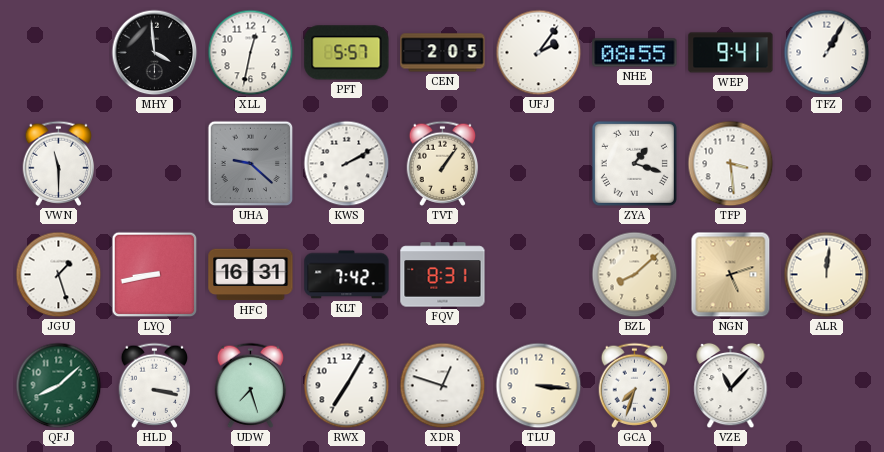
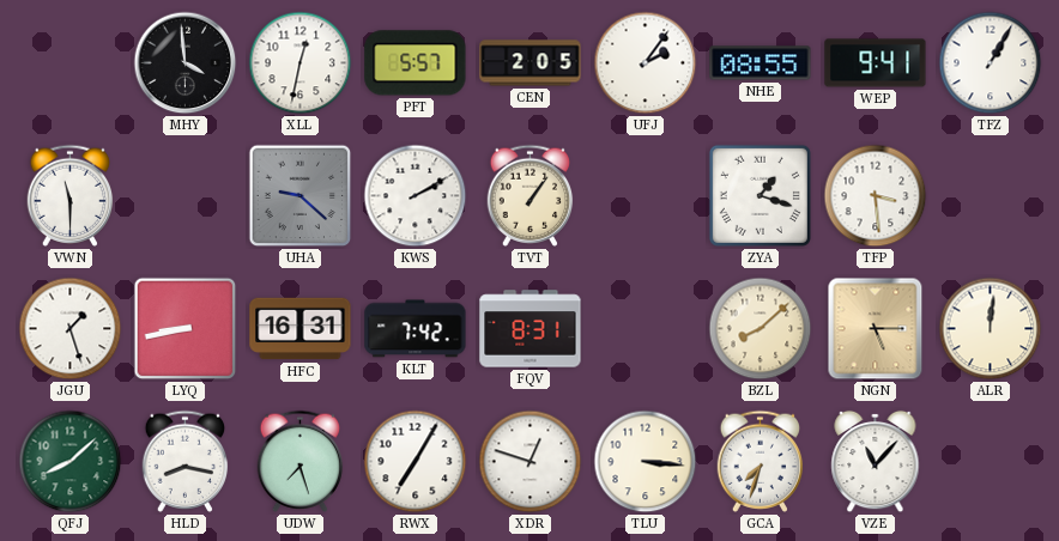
NGN: 5:12 -> 5:15 (876, 329)
HLD: 3:17 -> 8:17 (186, 461)
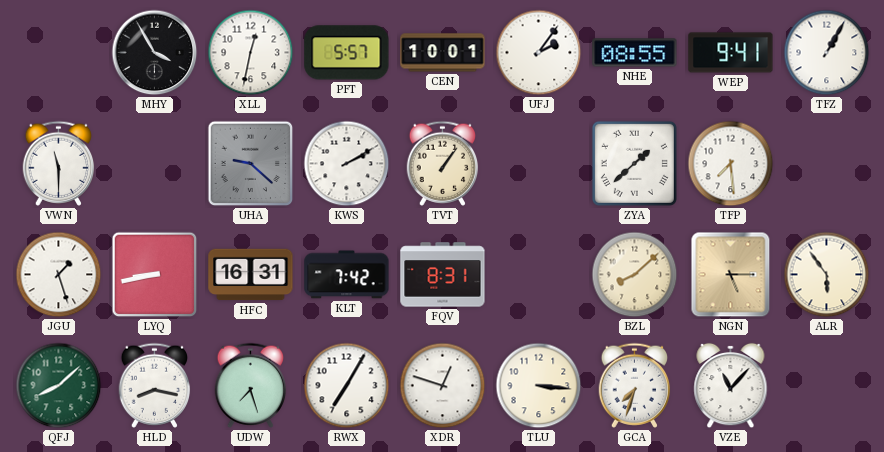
MHY: 3:59 -> 3:55 (155, 53)
CEN: 2:05 -> 10:01 (443, 53)
ZYA: 1:18 -> 1:38 (634, 163)
TFP: 3:29 -> 7:29 (731, 164)
ALR: 12:01 -> 5:54 (827, 275)
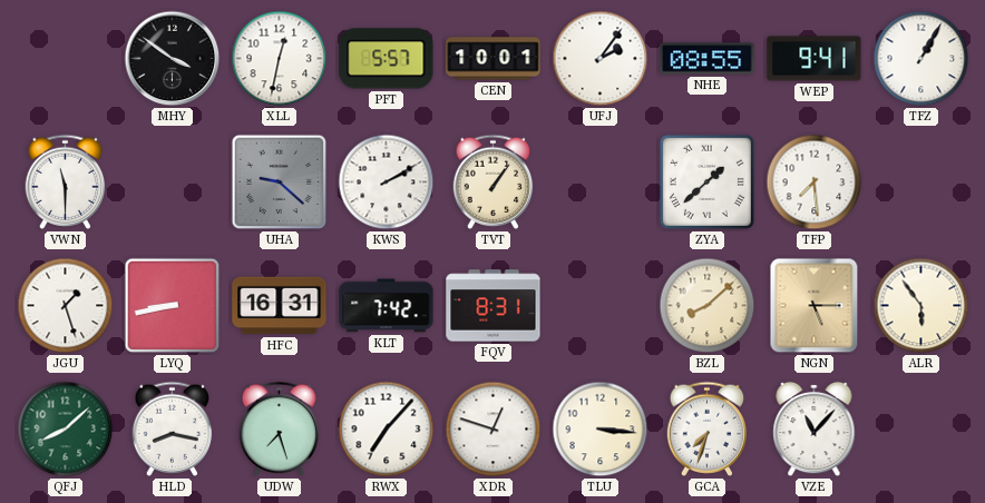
MHY: 3:55 -> 3:51 (173, 59)
RWX: 7:05 -> 7:07 (387, 430)
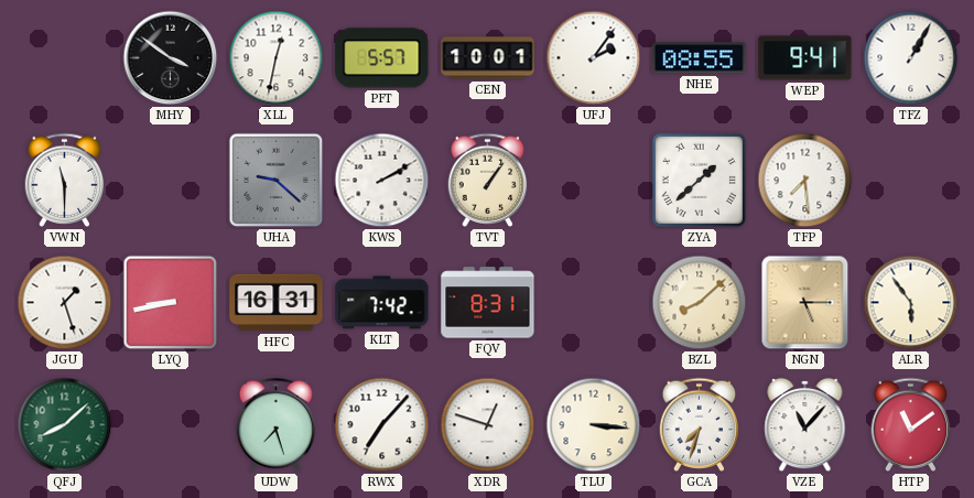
HLD: 8:17 -> none (173, 428)
HTP: none -> 11:09 (911, 424)
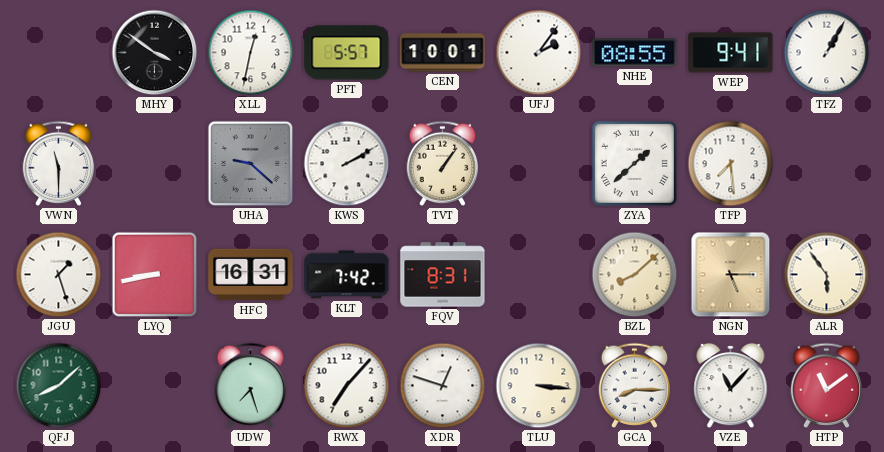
GCA: 7:33 -> 8:15 (635, 385)
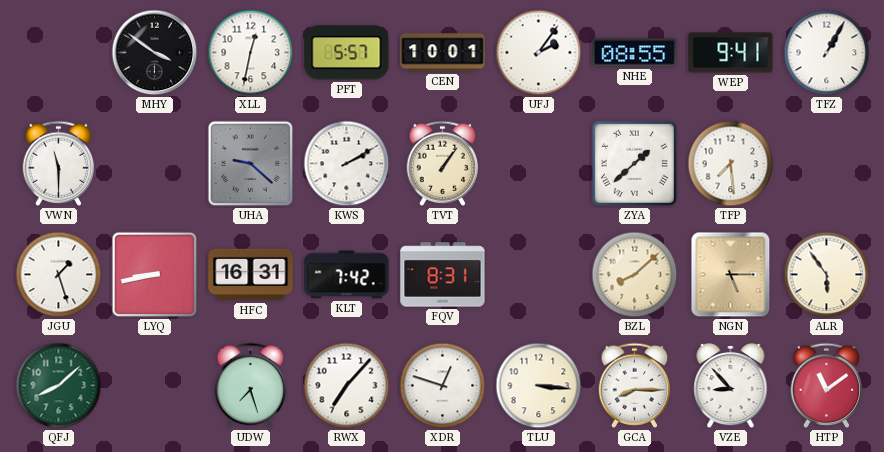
VZE: 11:07 -> 8:53 (731, 386)
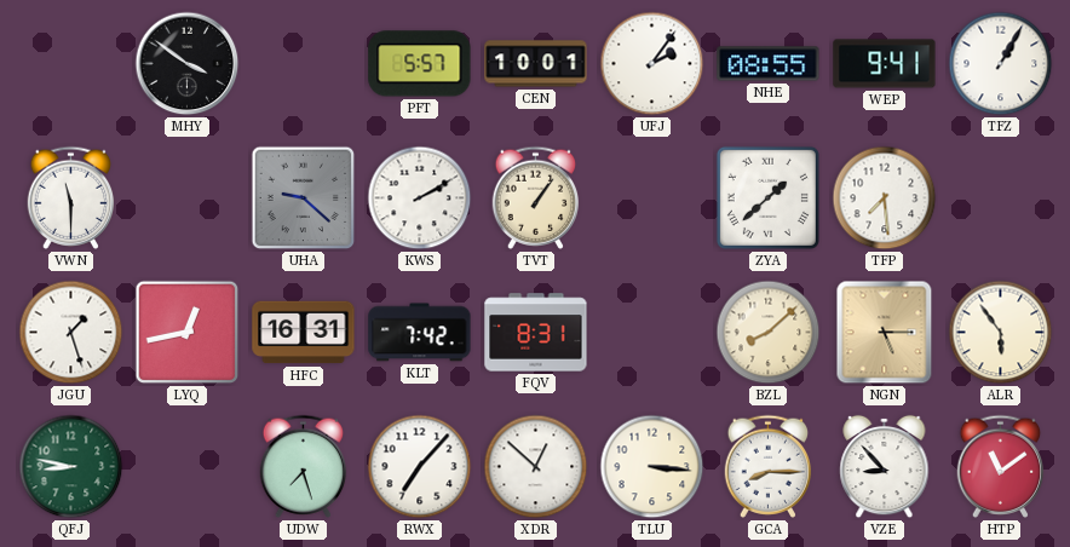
XLL: 12:32 -> none (251, 53)
LYQ: 8:43 -> 12:43 (188, 333)
QFJ: 8:08 -> 8:47 (71, 467)
XDR: 12:48 -> 12:52 (536, 467)
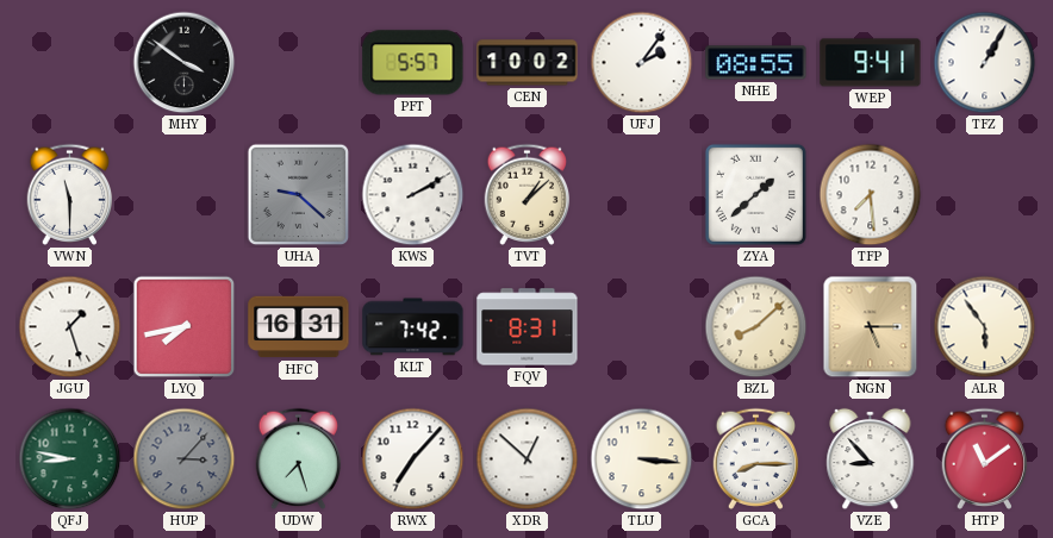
CEN: 10:01 -> 10:02 (528, 63)
TVT: 1:06 -> 1:08 (528, 194)
LYQ: 12:43 -> 7:43 (185, 327)
HUP: none -> 3:07 (185, 459)
